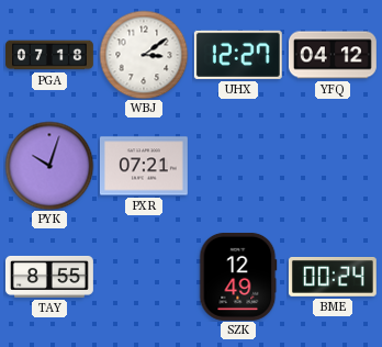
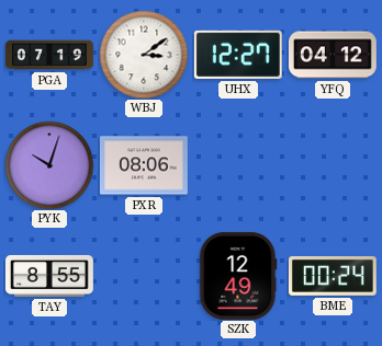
PGA: 07:18 -> 07:19 (50, 55)
PXR: 07:21 -> 08:06 (144, 165)
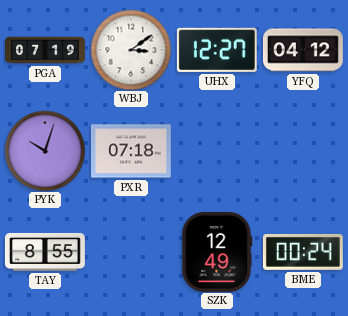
PXR: 08:06 -> 07:18 (131, 151)
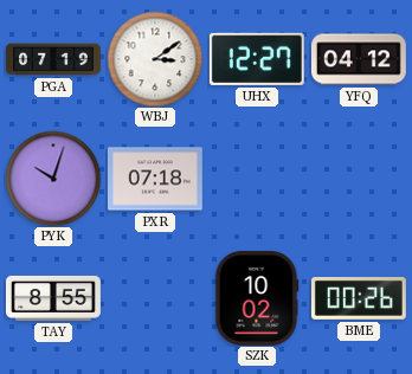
SZK: 12:49 -> 10:02 (257, 298)
BME: 00:24 -> 00:26 (359, 299)
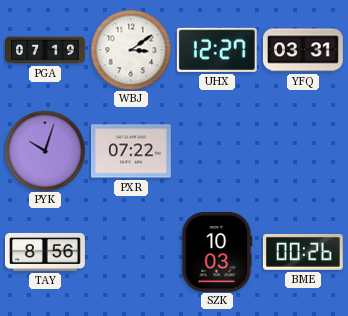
YFQ: 04:12 -> 03:31 (303, 50)
PXR: 07:18 -> 07:22 (131, 151)
TAY: 8:55 -> 8:56 (45, 252)
SZK: 10:02 -> 10:03 (217, 252)
